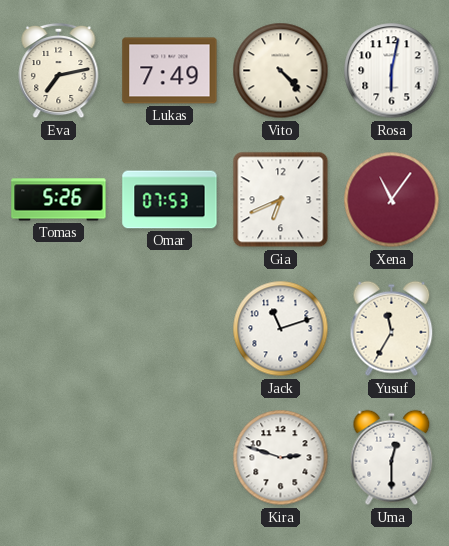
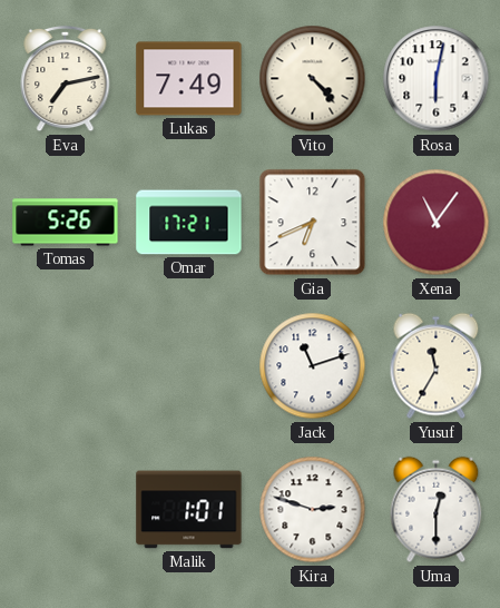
Omar: 07:53 -> 17:21 (189, 223)
Malik: none -> 1:01 (189, 510)
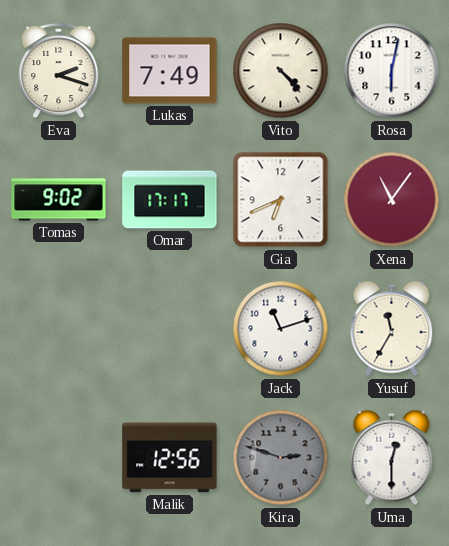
Eva: 7:13 -> 2:18 (59, 71)
Tomas: 5:26 -> 9:02 (59, 200)
Omar: 17:21 -> 17:17 (170, 200)
Malik: 1:01 -> 12:56 (170, 458)
Kira dial: white -> grey (281, 458)
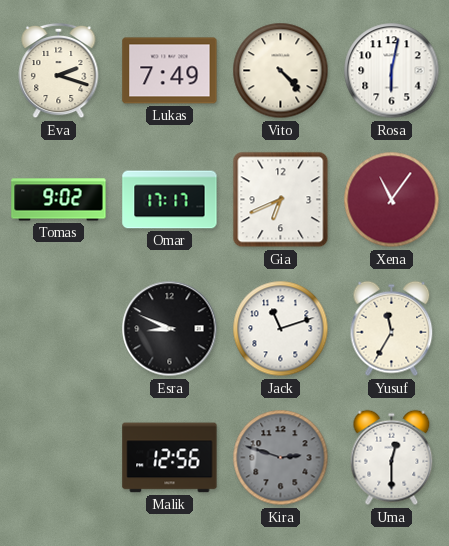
Esra: none -> 8:49 (170, 329)
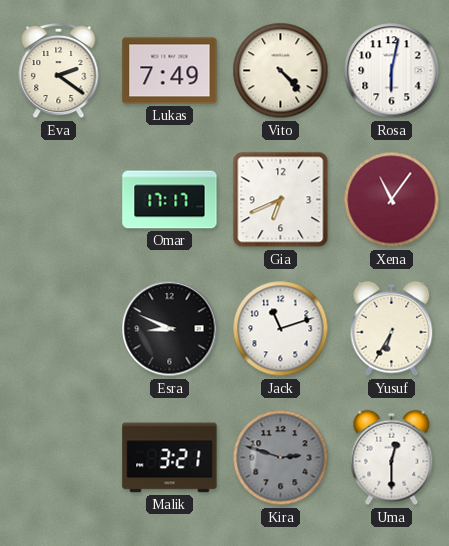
Eva: 2:18 -> 2:21 (59, 71)
Tomas: 9:02 -> none (59, 200)
Yusuf: 11:35 -> 6:35 (392, 329)
Malik: 12:56 -> 3:21 (170, 458)
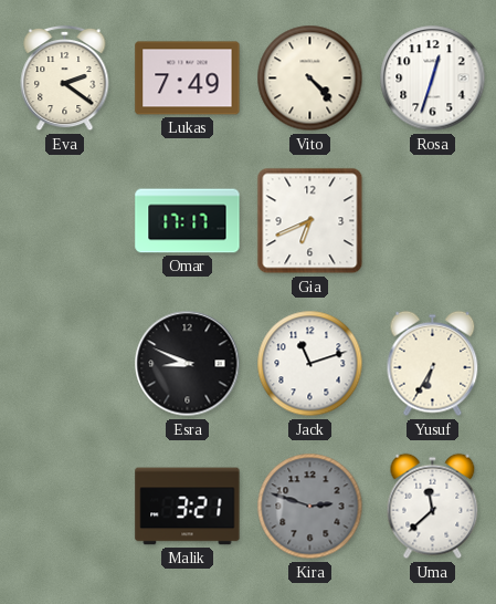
Rosa: 6:02 -> 12:33 (433, 79)
Xena: 11:06 -> none (392, 200)
Uma: 12:30 -> 11:38 (433, 507)
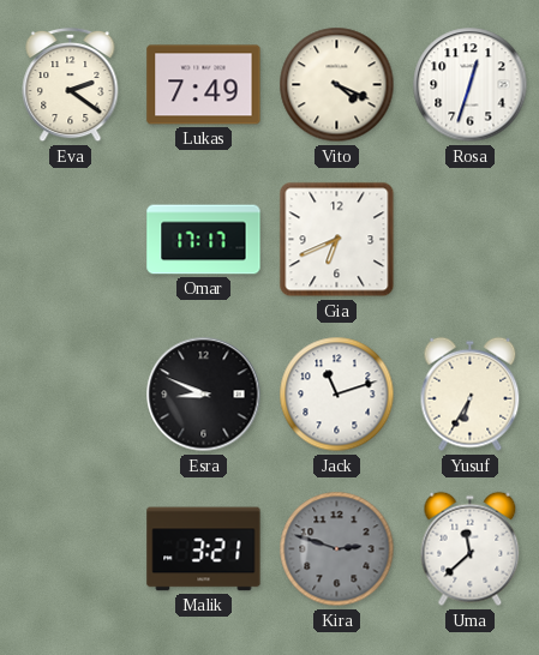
Vito: 4:23 -> 4:19 (337, 85)
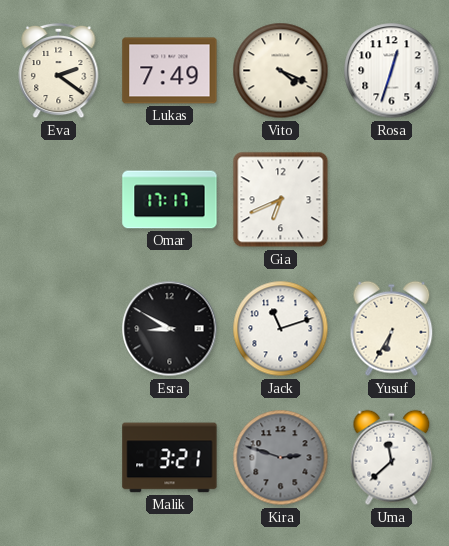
Esra: 8:49 -> 8:50 (170, 329)
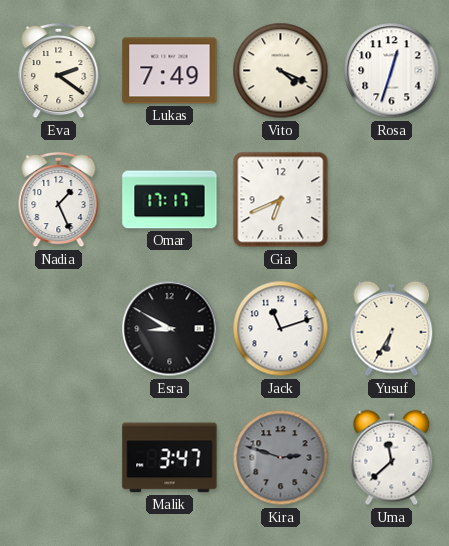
Nadia: none -> 1:26 (59, 200)
Malik: 3:21 -> 3:47 (170, 458)
